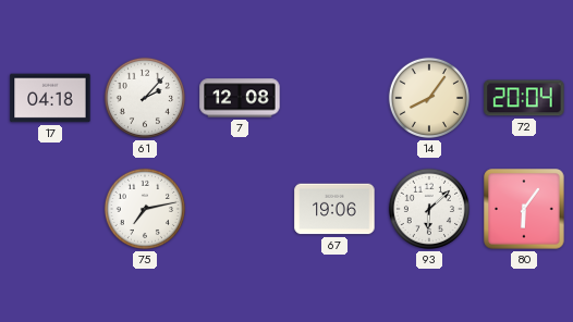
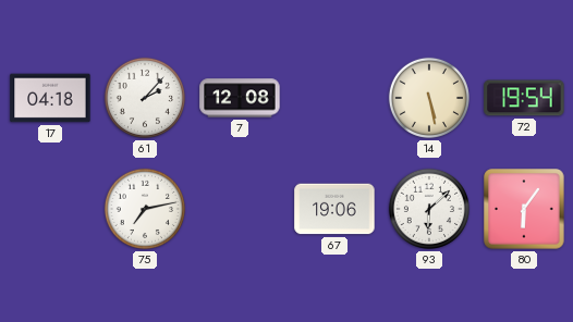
14: 8:06 -> 5:28 (429, 98)
72: 20:04 -> 19:54 (524, 98)
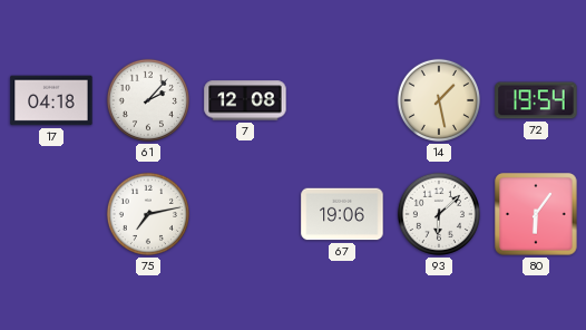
14: 5:28 -> 1:28 (439, 100)
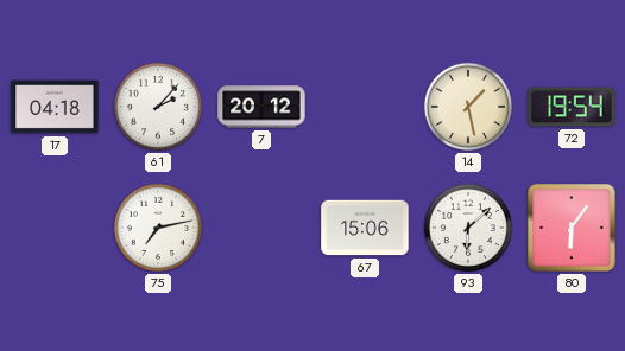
7: 12:08 -> 20:12 (261, 107)
67: 19:06 -> 15:06 (365, 228)
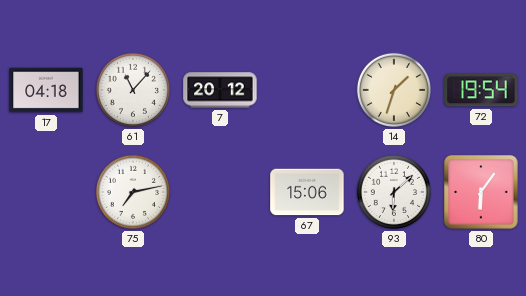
61: 2:07 -> 11:07 (133, 90)
14: 1:28 -> 1:33 (394, 90)
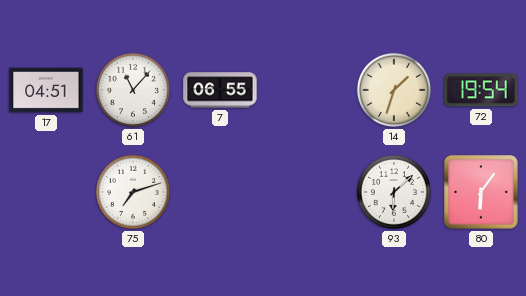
17: 04:18 -> 04:51 (46, 90)
7: 20:12 -> 06:55 (220, 90)
75: 7:13 -> 7:12 (133, 192)
67: 15:06 -> none (307, 192)
